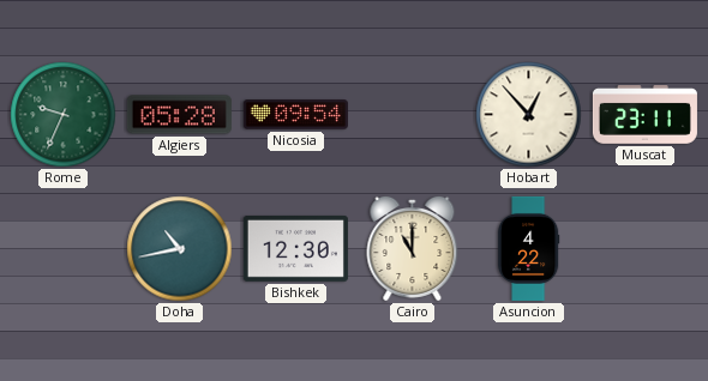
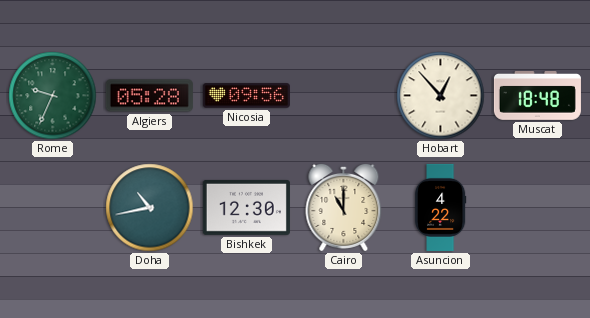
Nicosia: 09:54 -> 09:56 (246, 96)
Muscat: 23:11 -> 18:48 (537, 96)
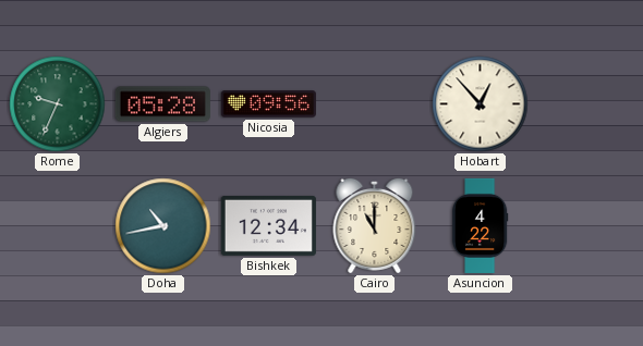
Muscat: 18:48 -> none (537, 96)
Bishkek: 12:30 -> 12:34 (268, 225)
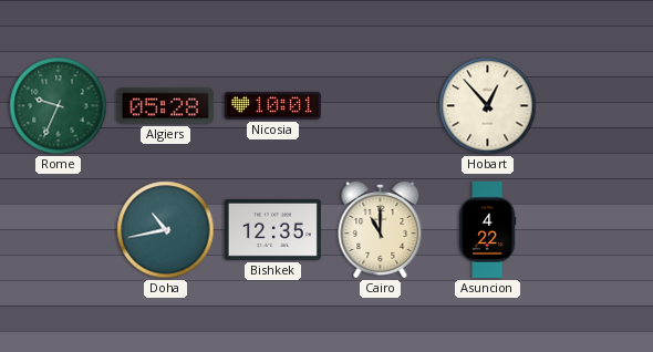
Nicosia: 09:56 -> 10:01 (272, 106)
Bishkek: 12:34 -> 12:35 (272, 229)
